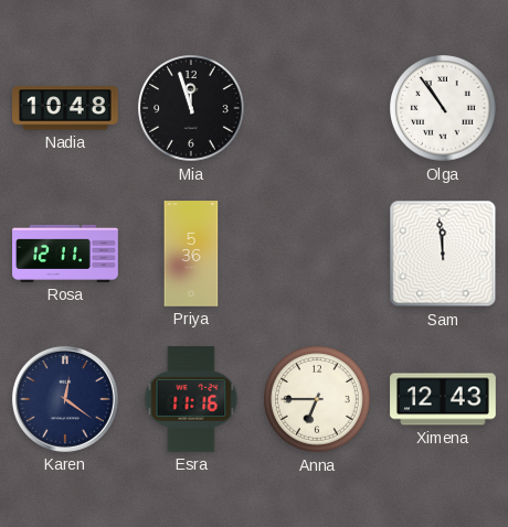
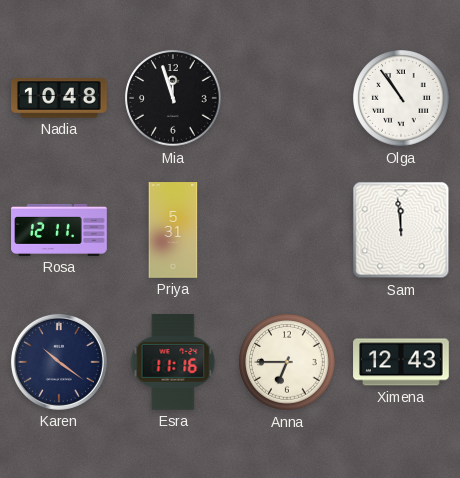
Priya: 5:36 -> 5:31 (173, 230)
Karen: 12:21 -> 10:21 (59, 362)
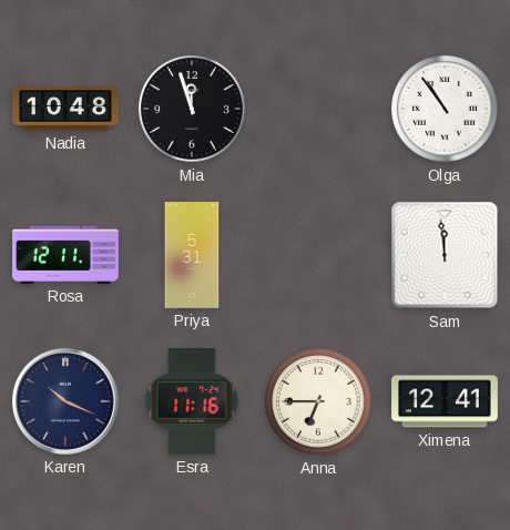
Karen: 10:21 -> 10:19 (65, 401)
Ximena: 12:43 -> 12:41 (445, 401)
